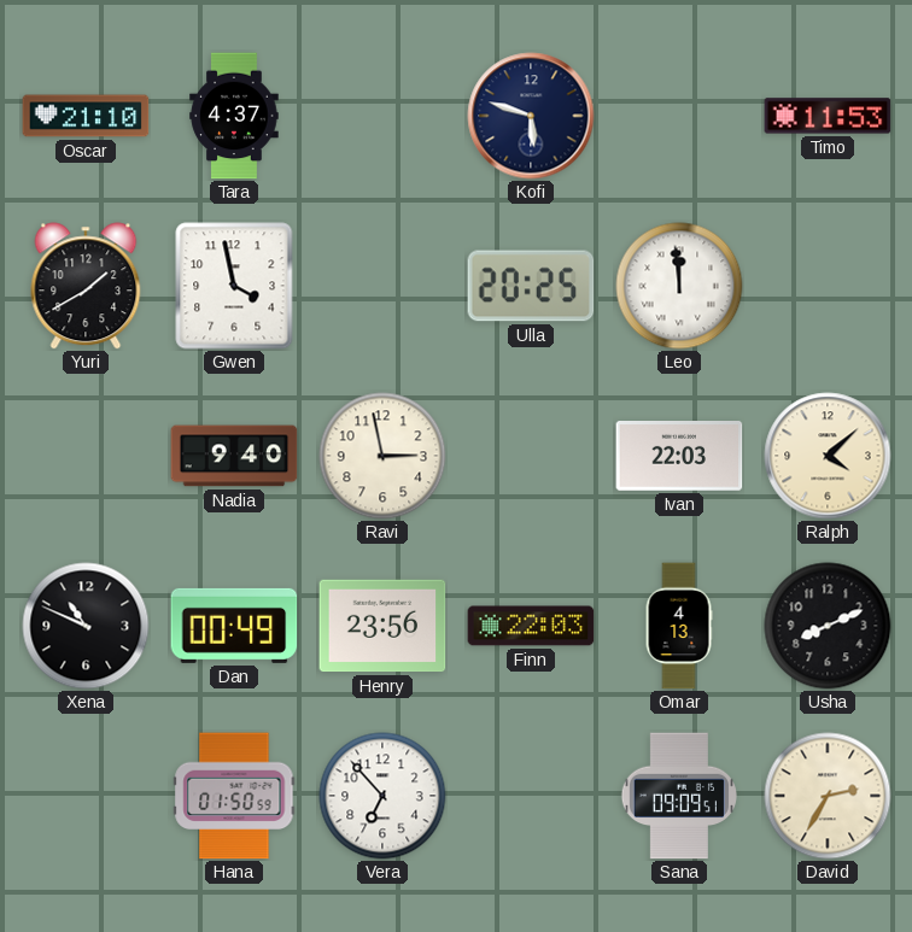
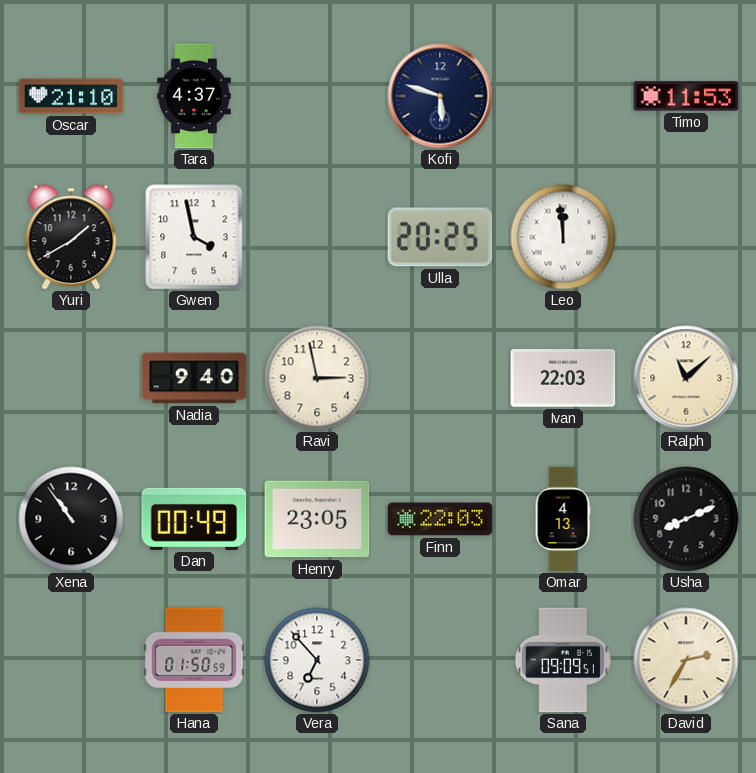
Ralph: 4:08 -> 11:08 (686, 378)
Xena: 10:49 -> 10:54 (71, 519)
Henry: 23:56 -> 23:05 (317, 519)
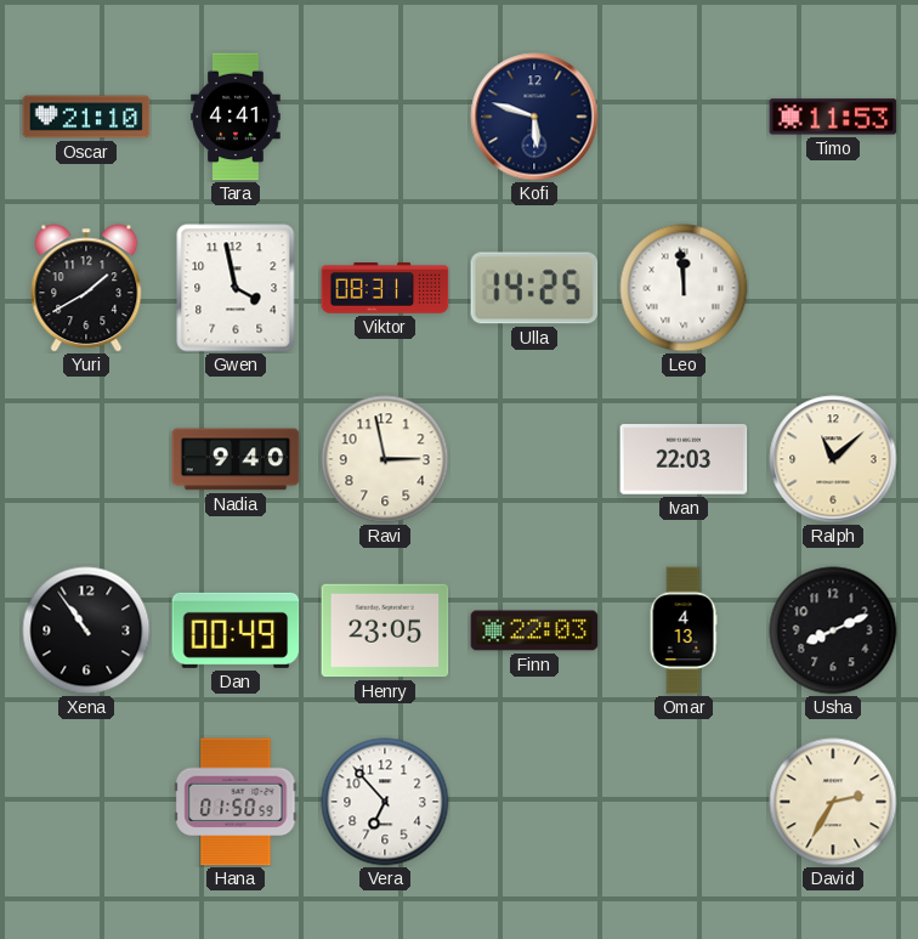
Tara: 4:37 -> 4:41 (236, 117)
Viktor: none -> 08:31 (385, 288)
Ulla: 20:25 -> 14:25 (534, 288)
Sana: 09:09 -> none (562, 660)
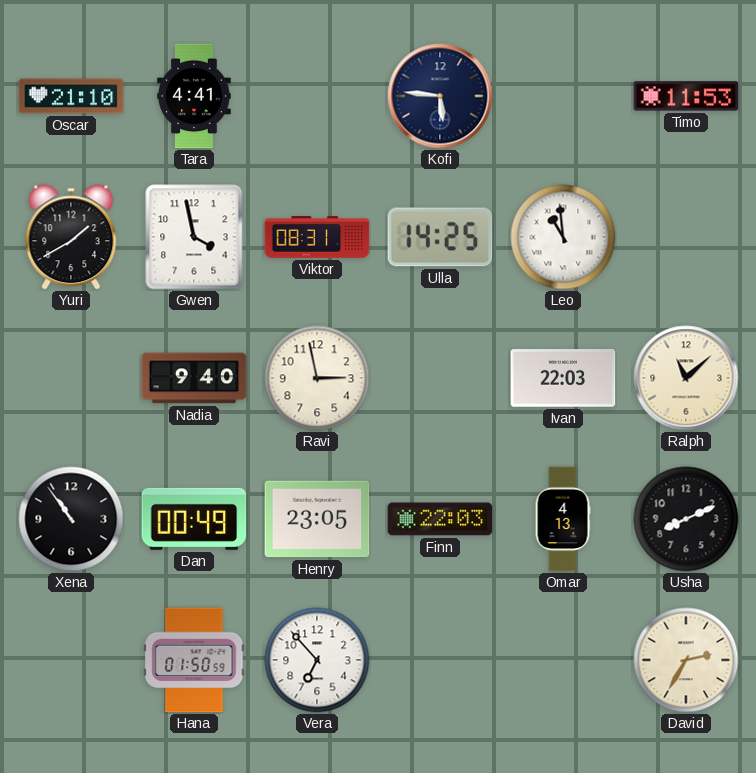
Kofi: 5:48 -> 5:46 (440, 96)
Leo: 11:59 -> 10:59 (563, 237)
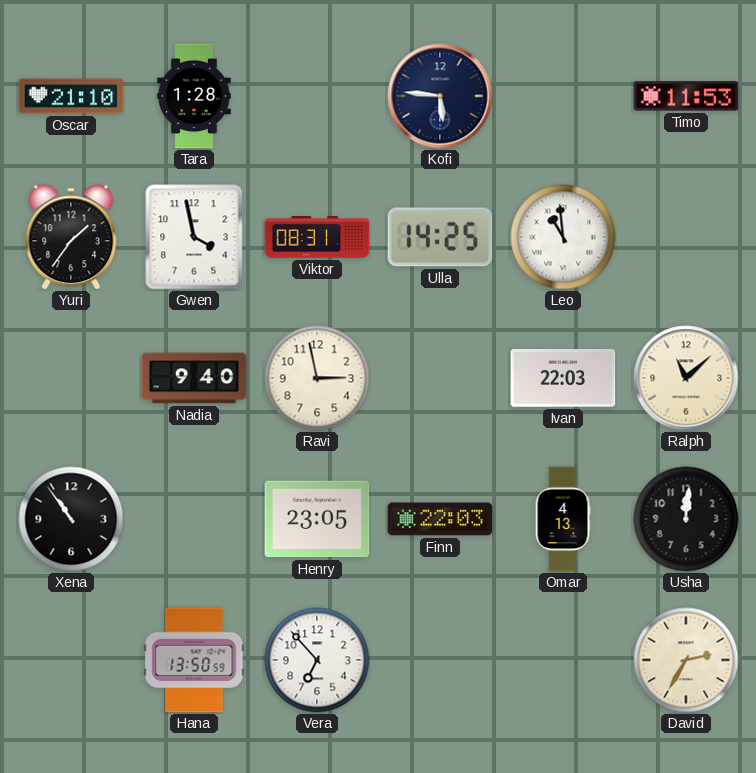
Tara: 4:41 -> 1:28 (194, 96)
Yuri: 1:40 -> 1:36 (71, 237)
Dan: 00:49 -> none (194, 519)
Usha: 8:11 -> 12:01 (686, 519)
Hana: 01:50 -> 13:50 (194, 660)
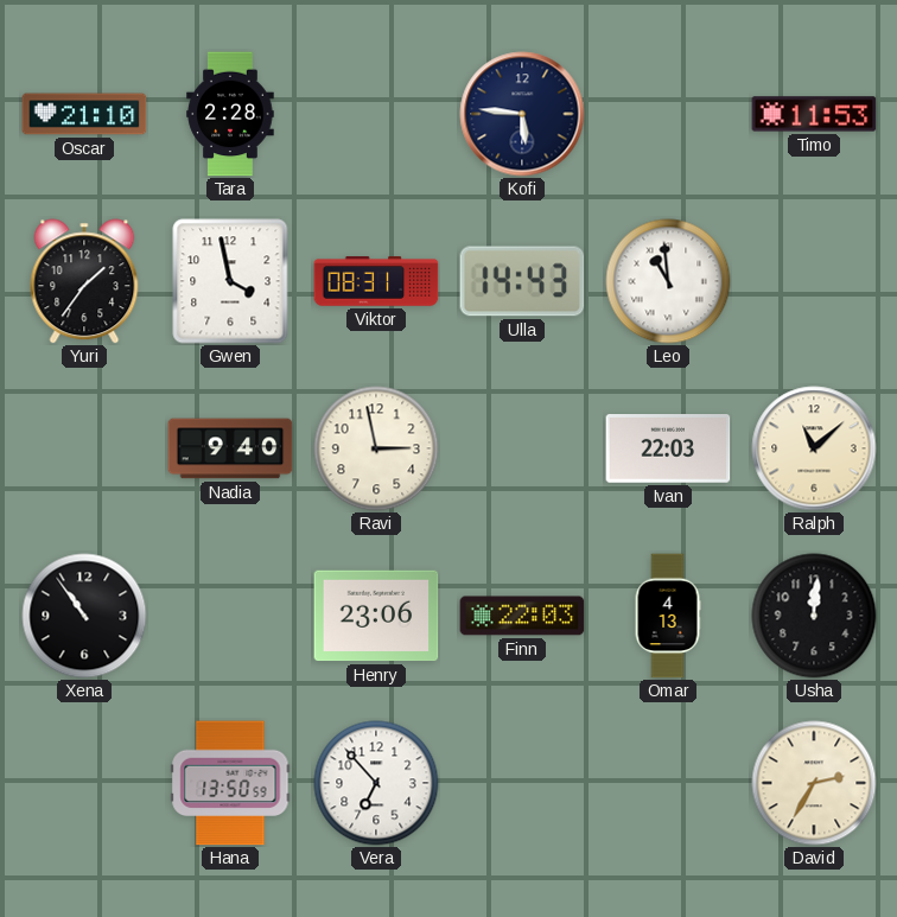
Tara: 1:28 -> 2:28 (230, 114)
Ulla: 14:25 -> 14:43 (522, 281)
Henry: 23:05 -> 23:06 (376, 616)
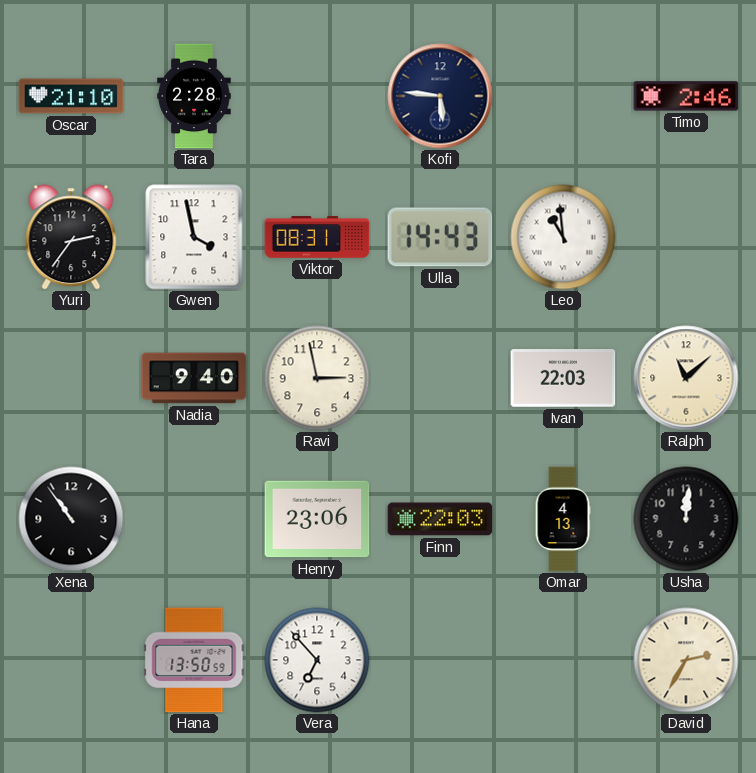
Timo: 11:53 -> 2:46 (686, 96)
Yuri: 1:36 -> 2:36 (71, 237)
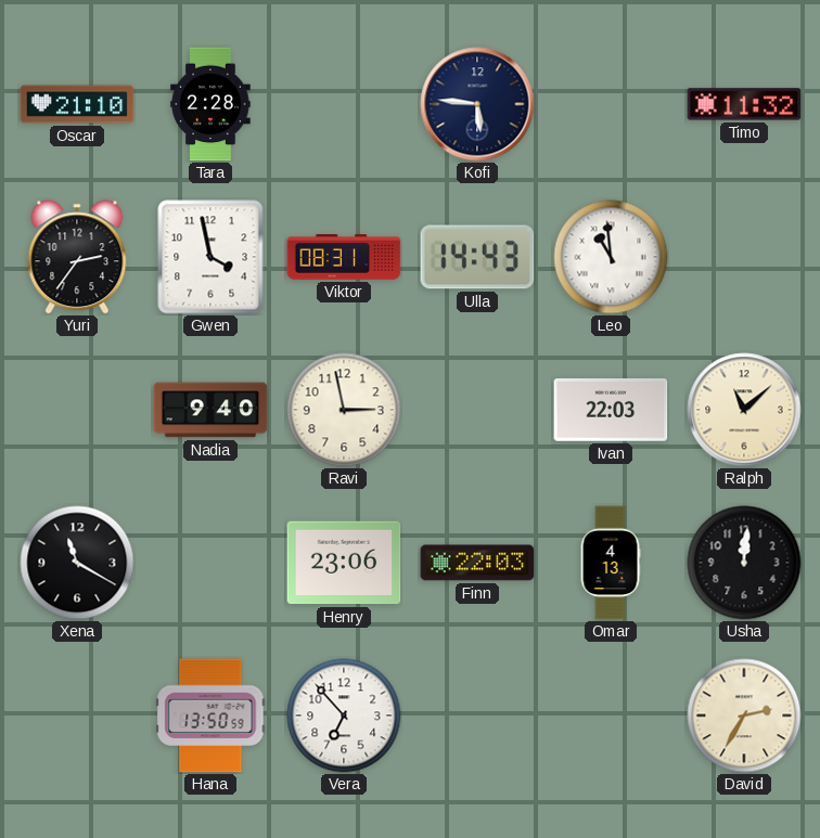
Timo: 2:46 -> 11:32 (744, 104)
Xena: 10:54 -> 11:20 (77, 563)
